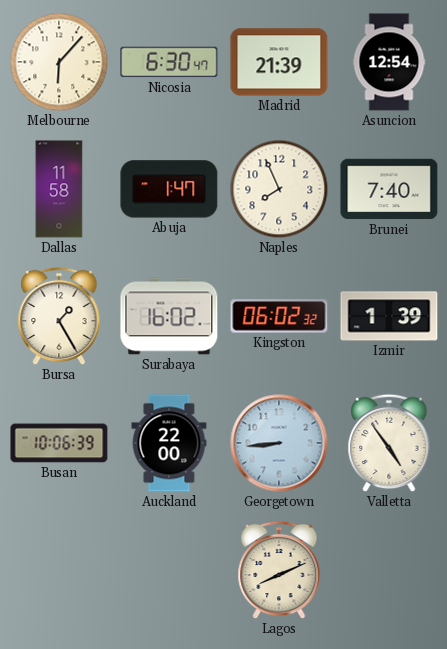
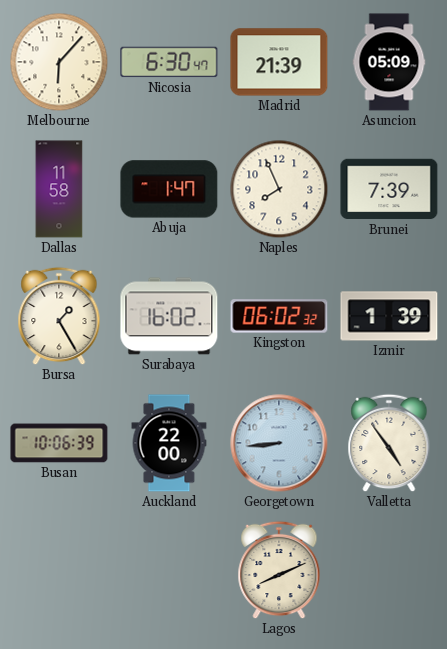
Asuncion: 12:54 -> 05:09 (389, 62)
Brunei: 7:40 -> 7:39 (389, 189)
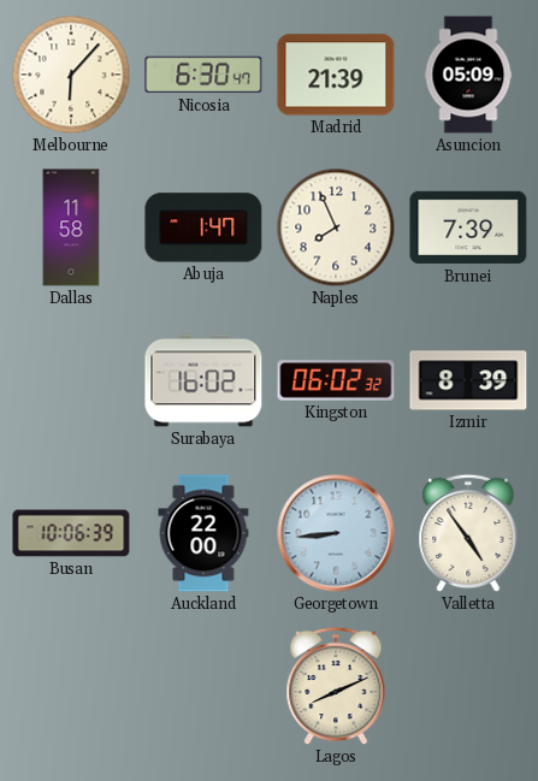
Bursa: 1:25 -> none (59, 316)
Izmir: 1:39 -> 8:39 (468, 380)
